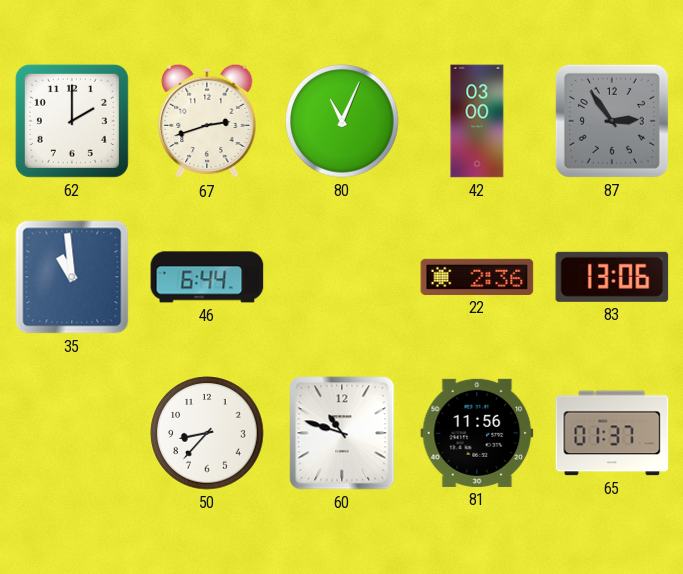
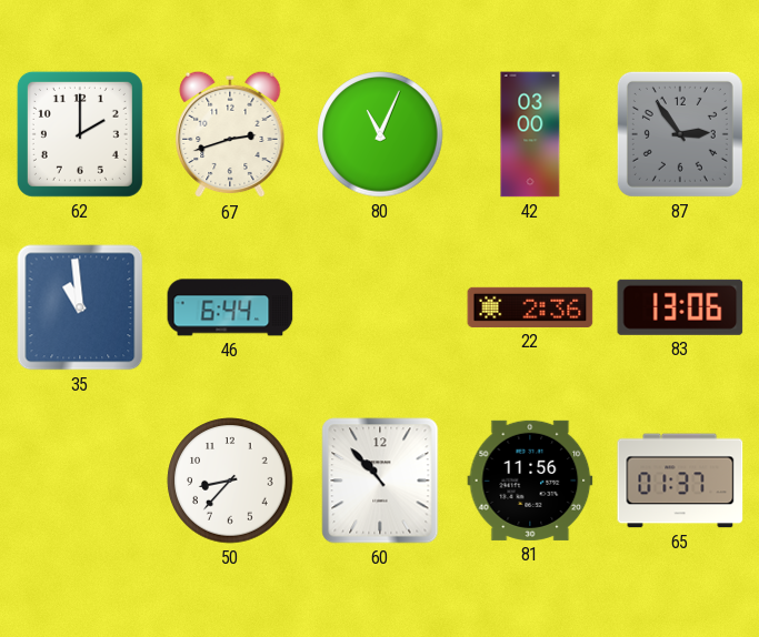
60: 10:48 -> 10:53 (380, 481)
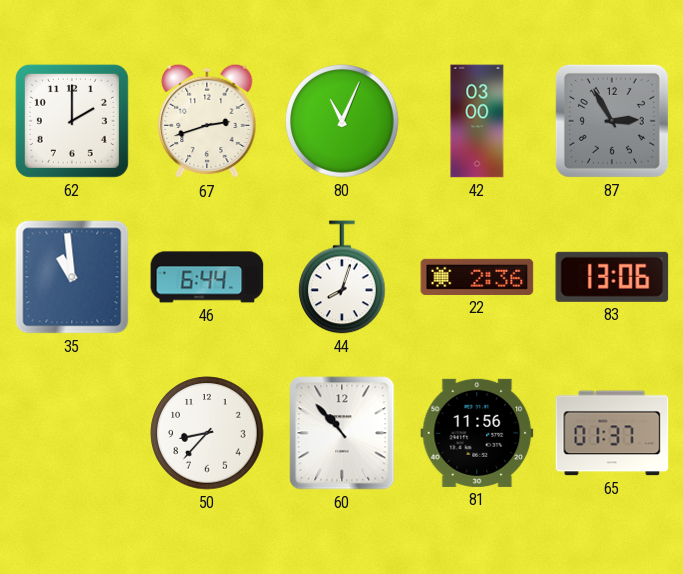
87: 2:54 -> 2:55 (612, 121)
44: none -> 8:03 (342, 277)
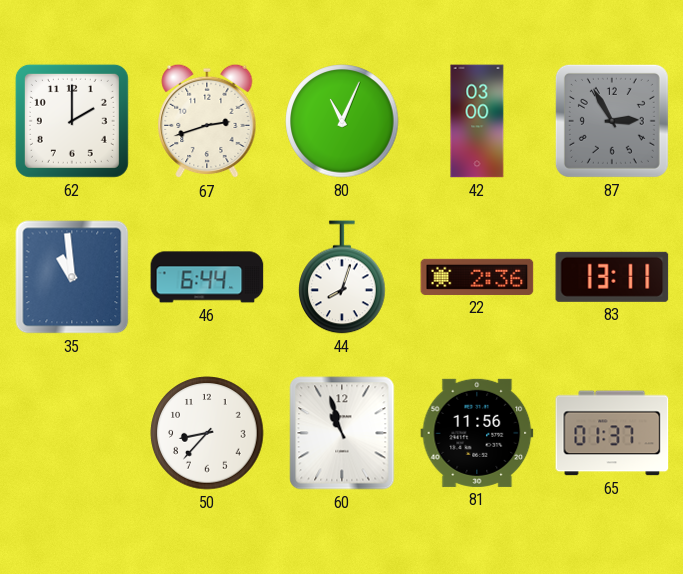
83: 13:06 -> 13:11 (612, 277)
60: 10:53 -> 10:57 (342, 433)
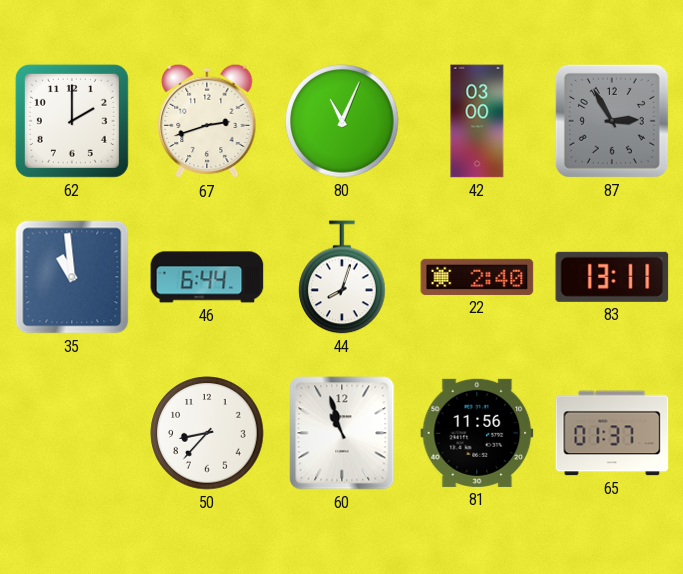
22: 2:36 -> 2:40 (477, 277)
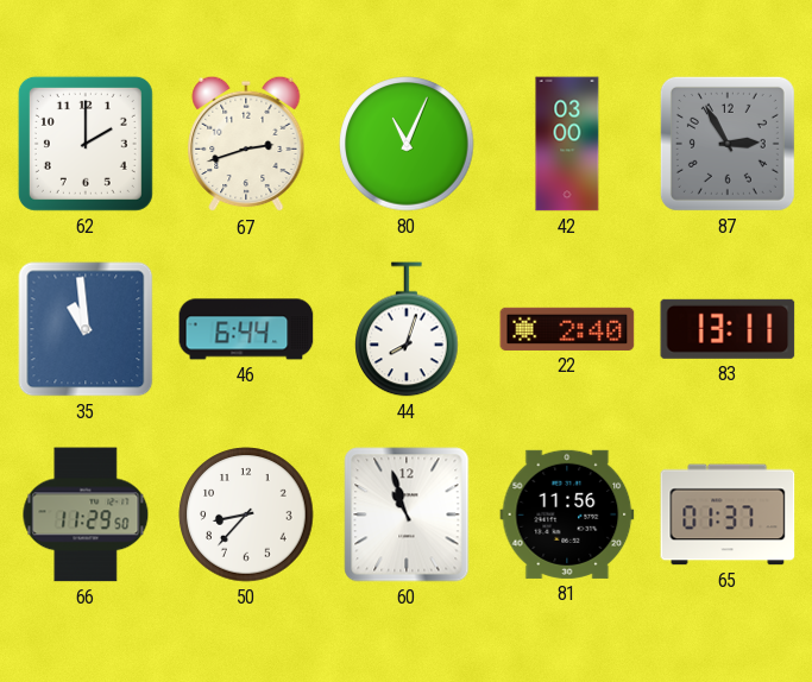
66: none -> 11:29 (86, 514)
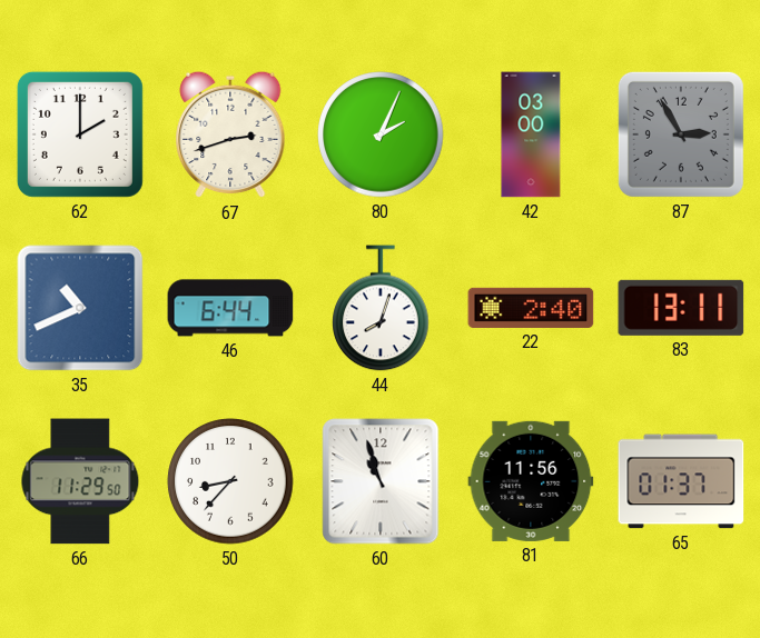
80: 11:04 -> 2:04 (381, 134)
35: 10:59 -> 10:41 (80, 308)
